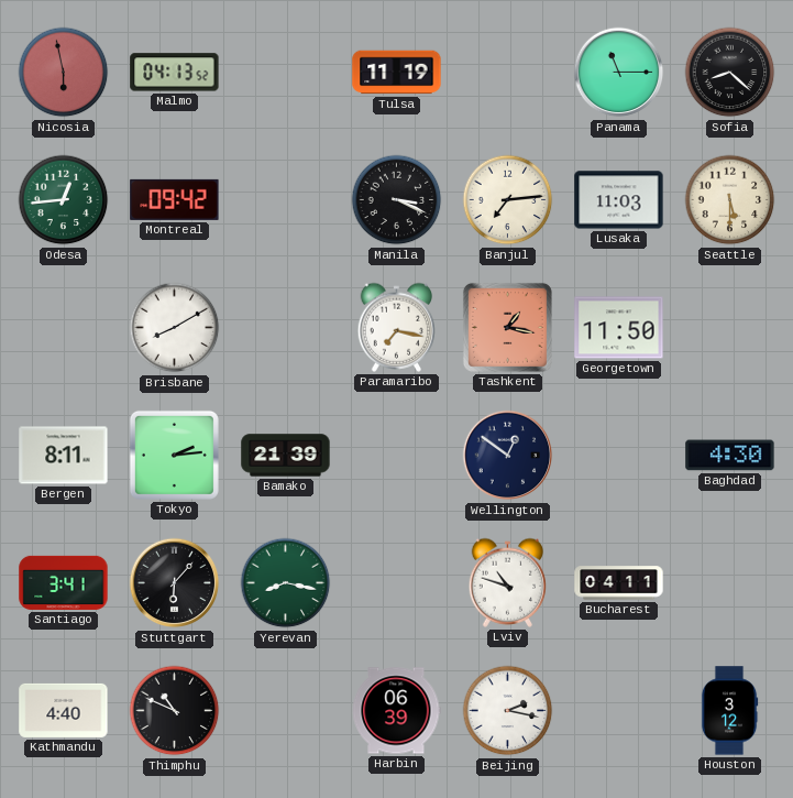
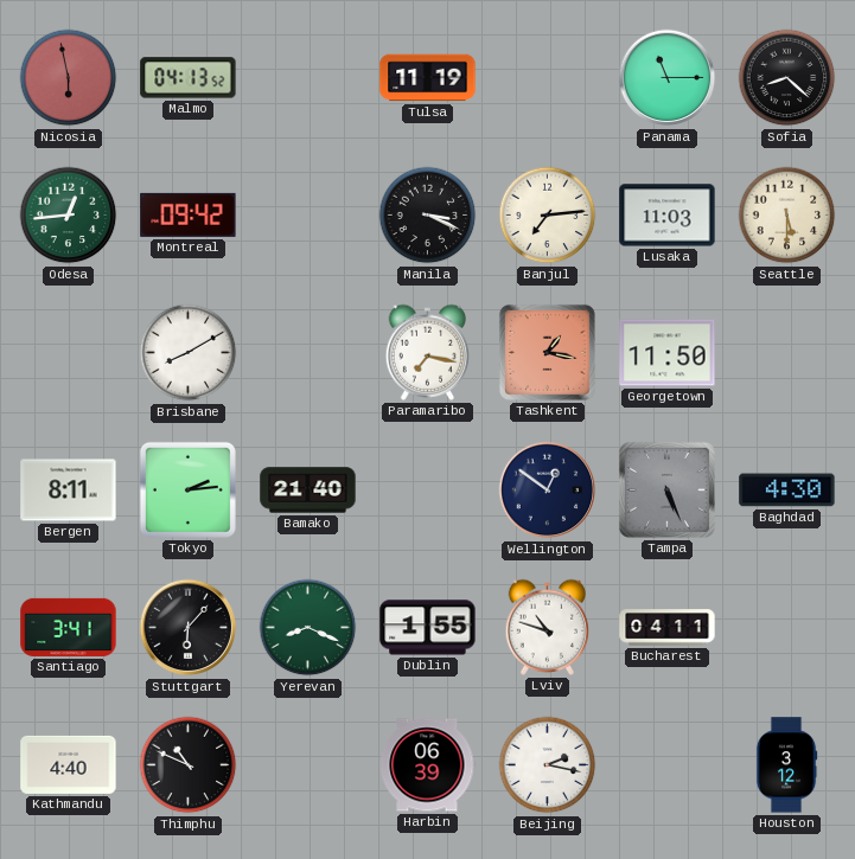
Bamako: 21:39 -> 21:40 (308, 491)
Tampa: none -> 5:26 (666, 489)
Yerevan: 8:17 -> 8:19 (308, 628)
Dublin: none -> 1:55 (428, 628)
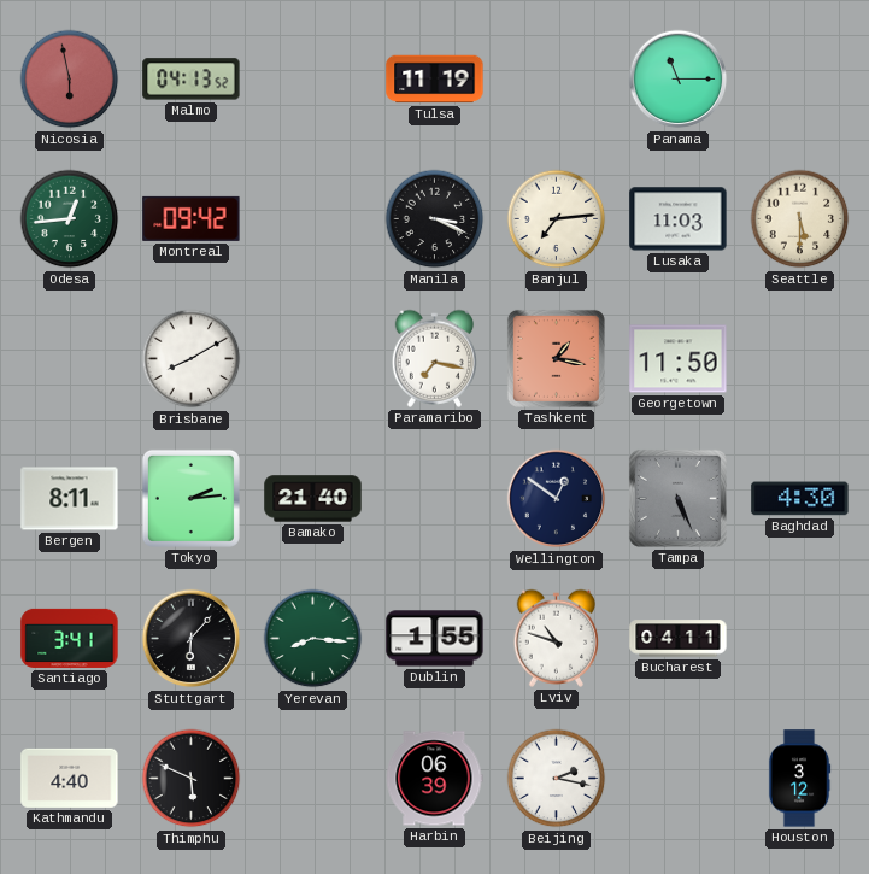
Sofia: 8:22 -> none (787, 78)
Yerevan: 8:19 -> 8:16 (313, 639)
Thimphu: 10:49 -> 5:49 (192, 779)
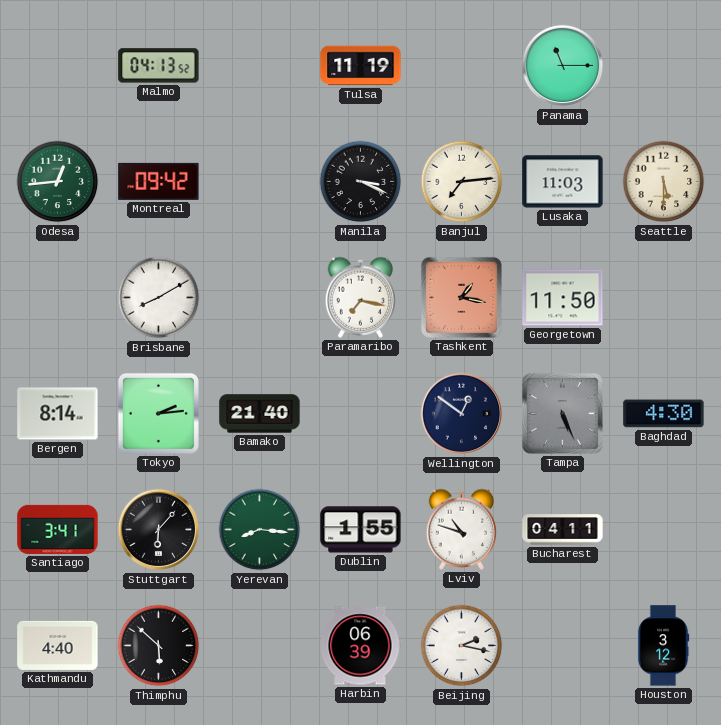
Nicosia: 5:58 -> none (70, 80)
Bergen: 8:11 -> 8:14 (58, 414)
Thimphu: 5:49 -> 5:52 (159, 646)
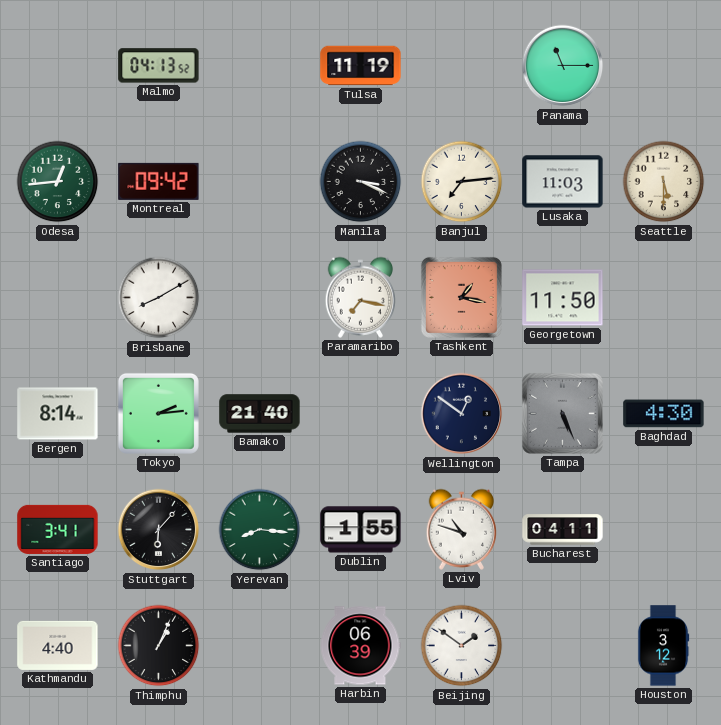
Thimphu: 5:52 -> 1:04 (159, 646)
Beijing: 2:17 -> 1:51 (462, 646)
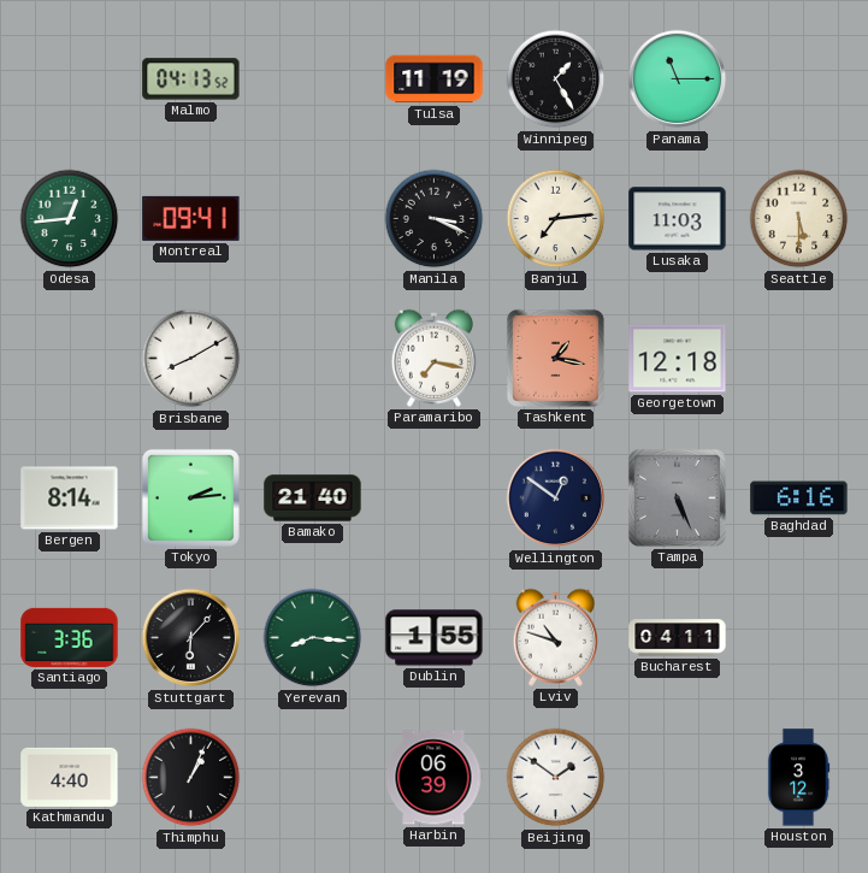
Winnipeg: none -> 1:25 (556, 79)
Montreal: 09:42 -> 09:41 (191, 218)
Georgetown: 11:50 -> 12:18 (678, 359)
Baghdad: 4:30 -> 6:16 (799, 499)
Santiago: 3:41 -> 3:36 (70, 637)
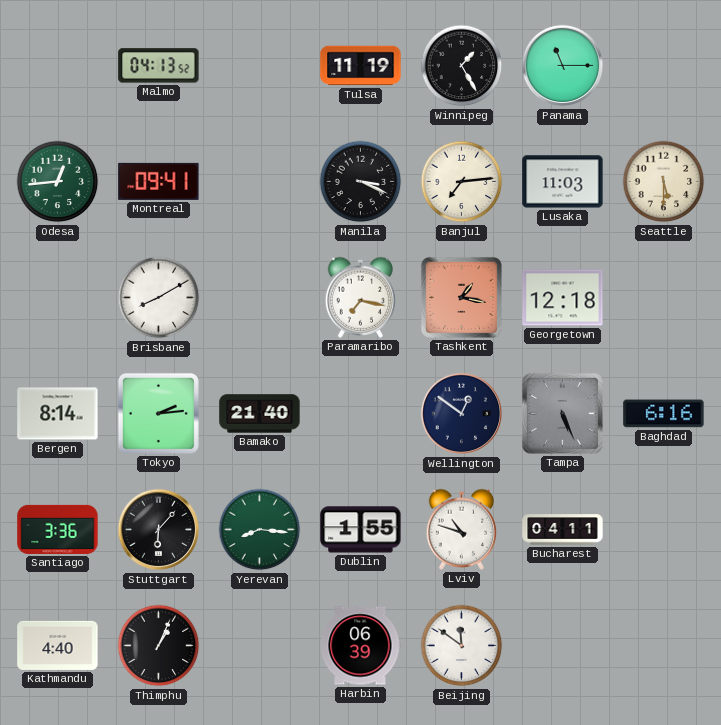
Beijing: 1:51 -> 11:51 (462, 646)
Houston: 3:12 -> none (798, 778)
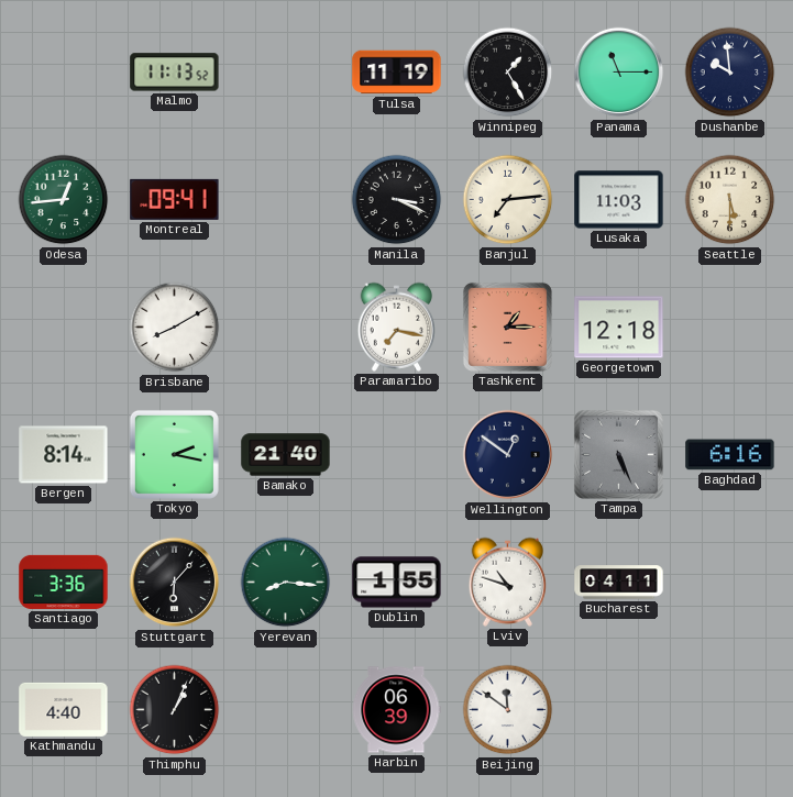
Malmo: 04:13 -> 11:13 (175, 73)
Dushanbe: none -> 9:59 (730, 73)
Tashkent: 1:17 -> 1:15 (507, 326)
Tokyo: 2:14 -> 2:17 (174, 454)
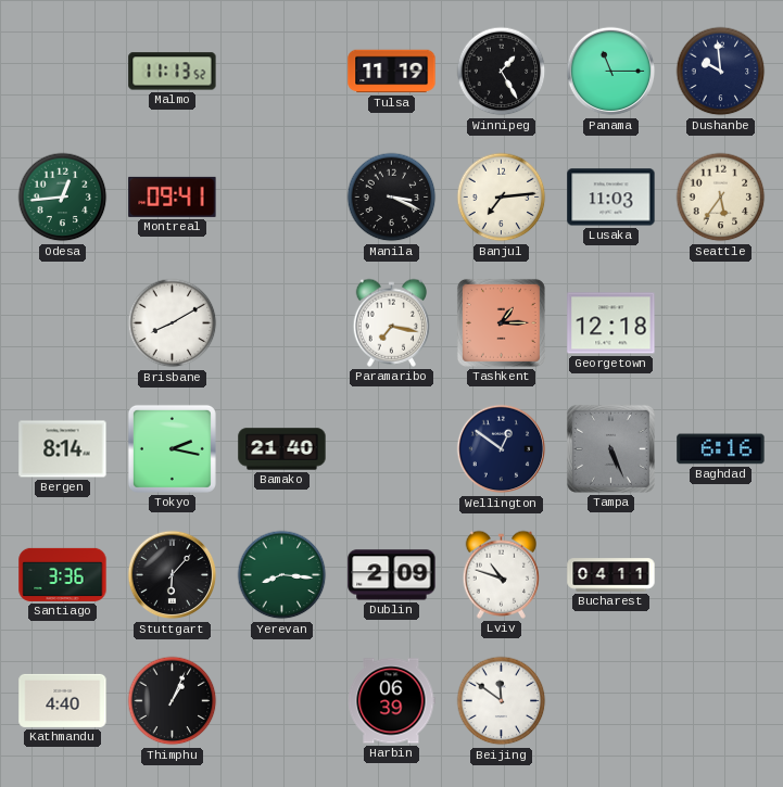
Seattle: 5:30 -> 5:36 (721, 198)
Dublin: 1:55 -> 2:09 (392, 575)
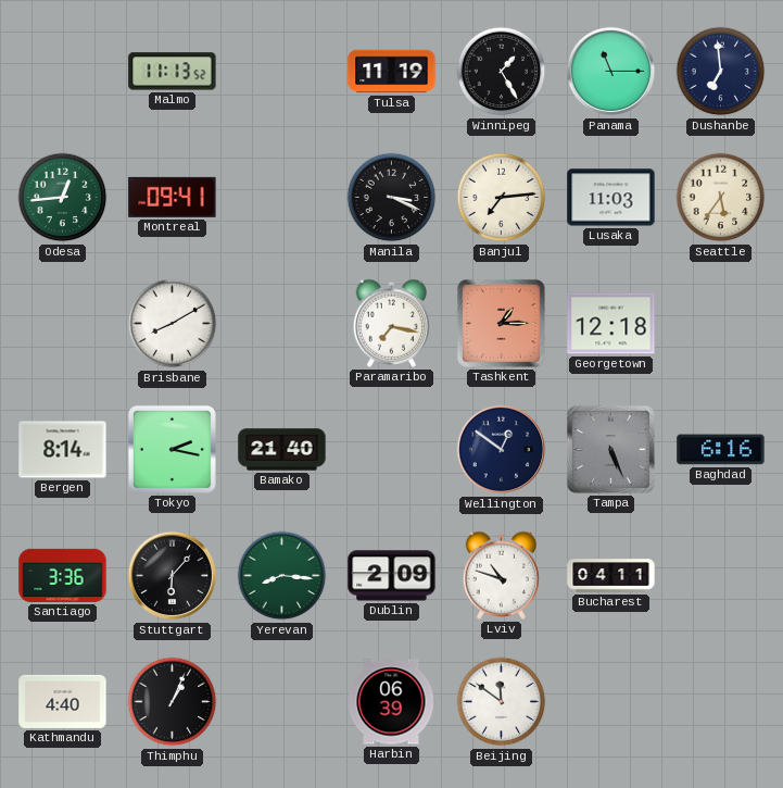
Dushanbe: 9:59 -> 6:59 (721, 72)
